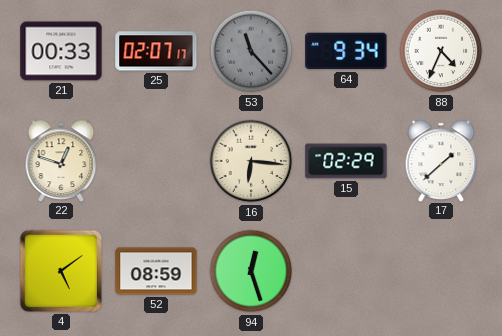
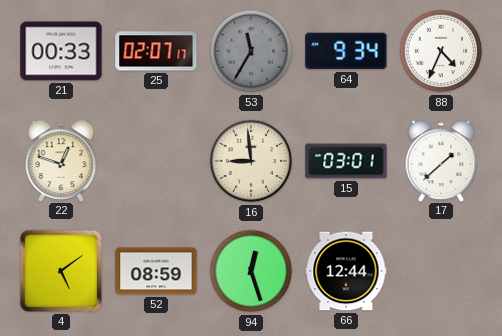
53: 11:23 -> 11:35 (251, 51)
16: 6:16 -> 8:59 (251, 161)
15: 02:29 -> 03:01 (346, 161)
66: none -> 12:44 (346, 271)
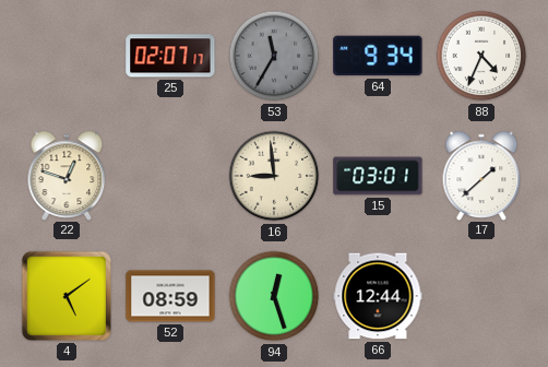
21: 00:33 -> none (61, 51)
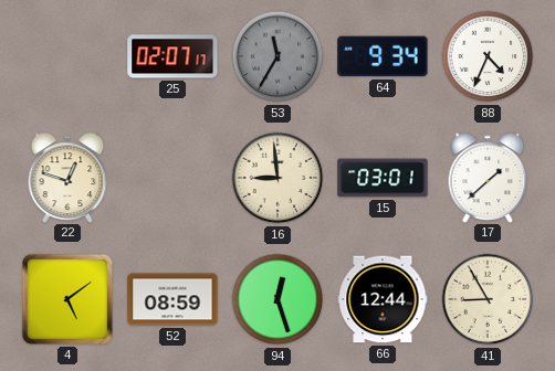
41: none -> 8:55 (488, 299)
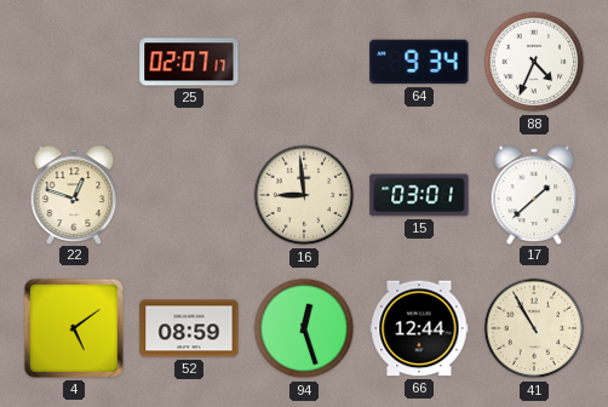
53: 11:35 -> none (277, 56)
41: 8:55 -> 10:55 (534, 328)
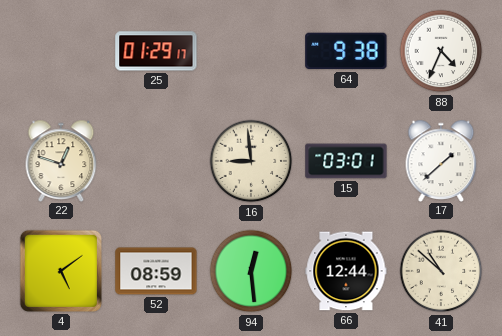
25: 02:07 -> 01:29 (156, 51)
64: 9:34 -> 9:38 (346, 51)
94: 12:27 -> 12:29 (251, 271)
41: 10:55 -> 10:52 (441, 271)
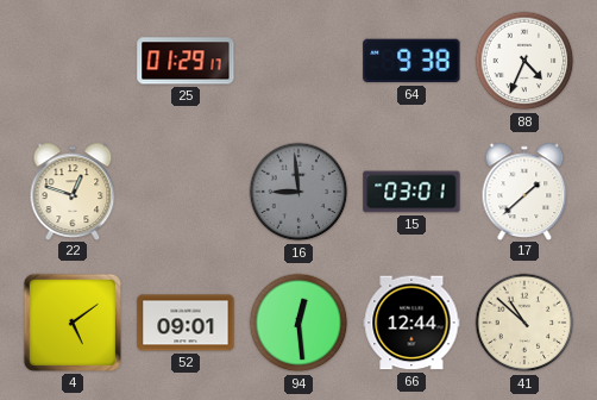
16 dial: cream -> grey (298, 192)
52: 08:59 -> 09:01 (186, 323)
